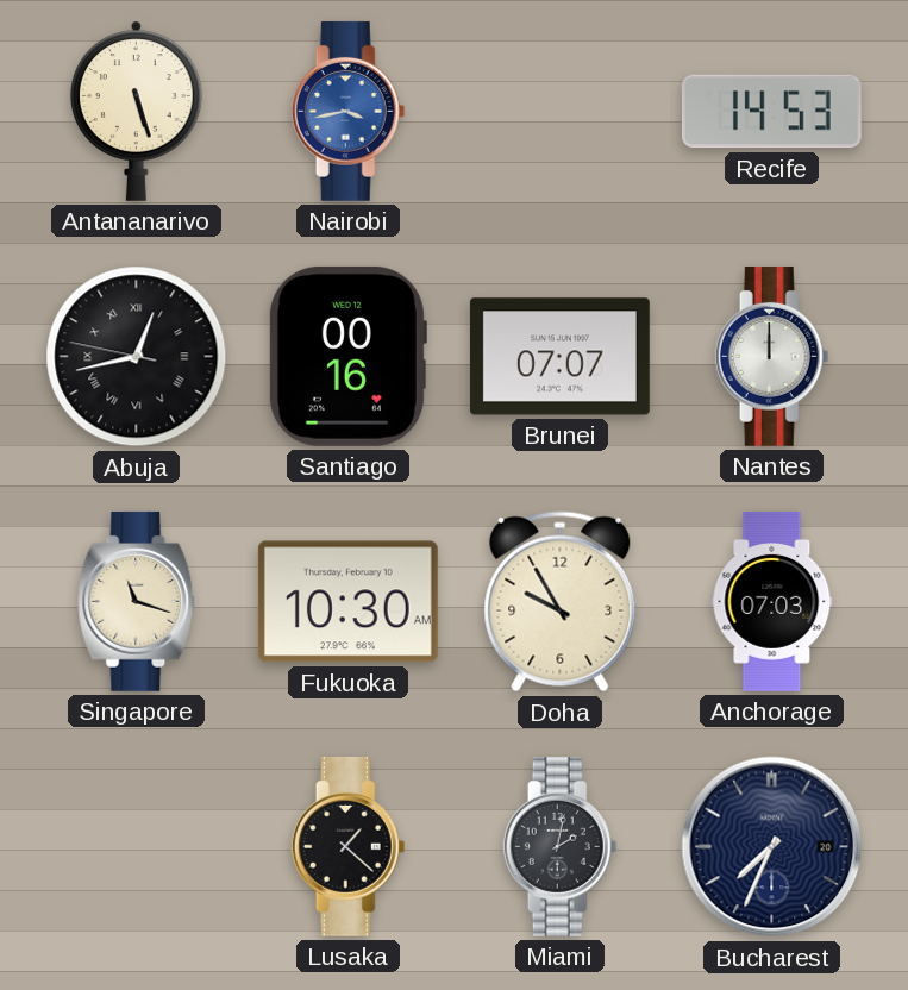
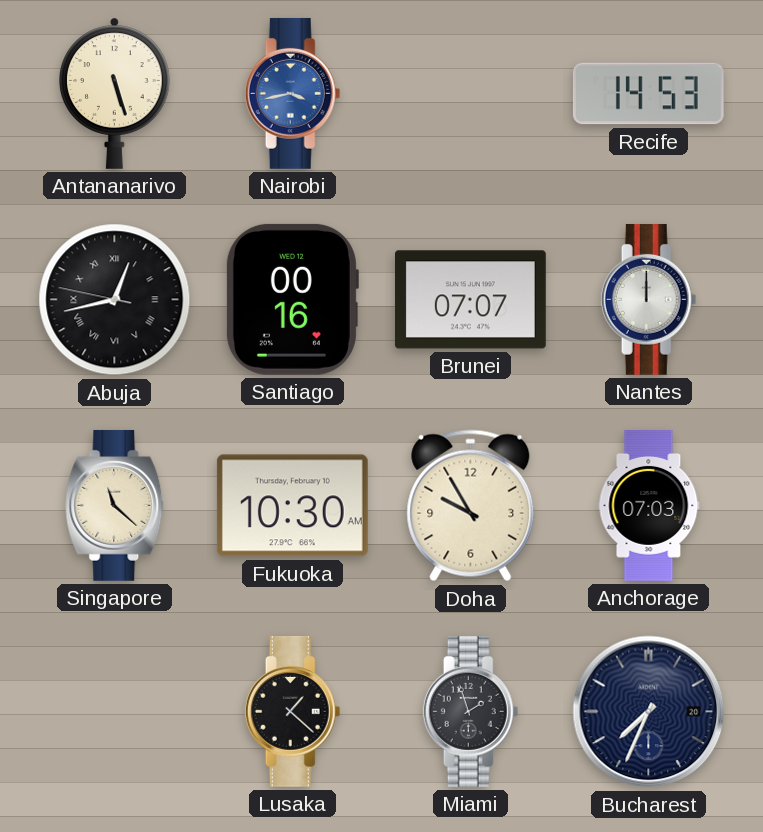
Singapore: 11:18 -> 11:22 (115, 505)
Miami: 2:02 -> 1:57 (471, 711)
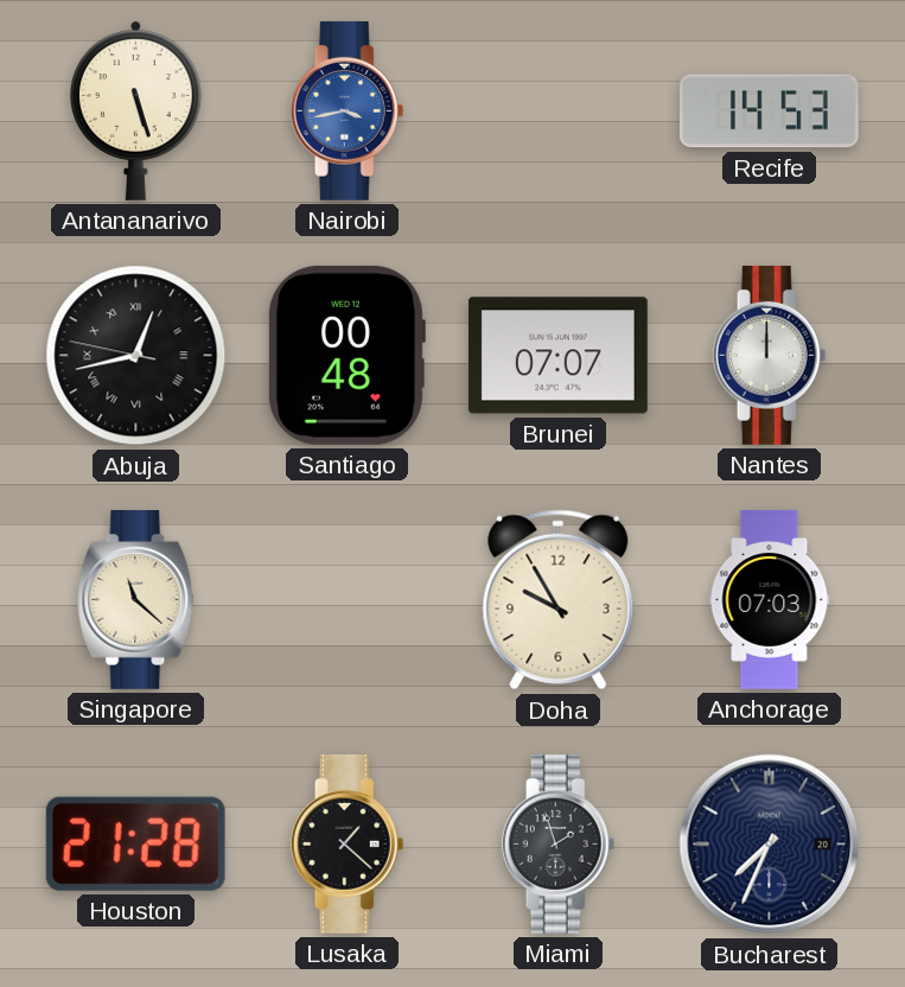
Santiago: 00:16 -> 00:48 (346, 355)
Fukuoka: 10:30 -> none (292, 506)
Houston: none -> 21:28 (135, 843)
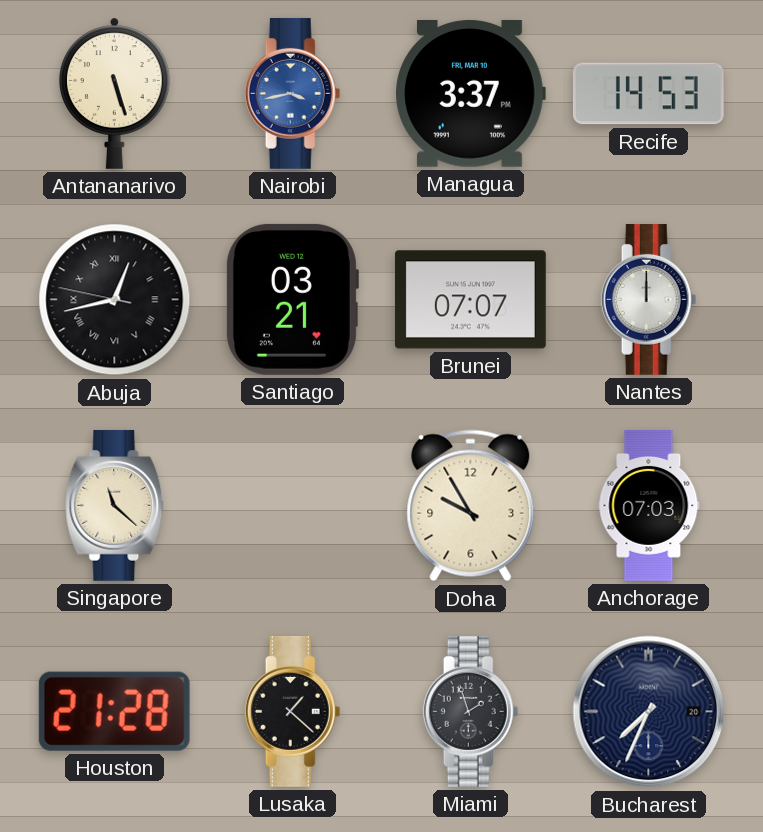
Managua: none -> 3:37 (470, 93)
Santiago: 00:48 -> 03:21 (292, 299)
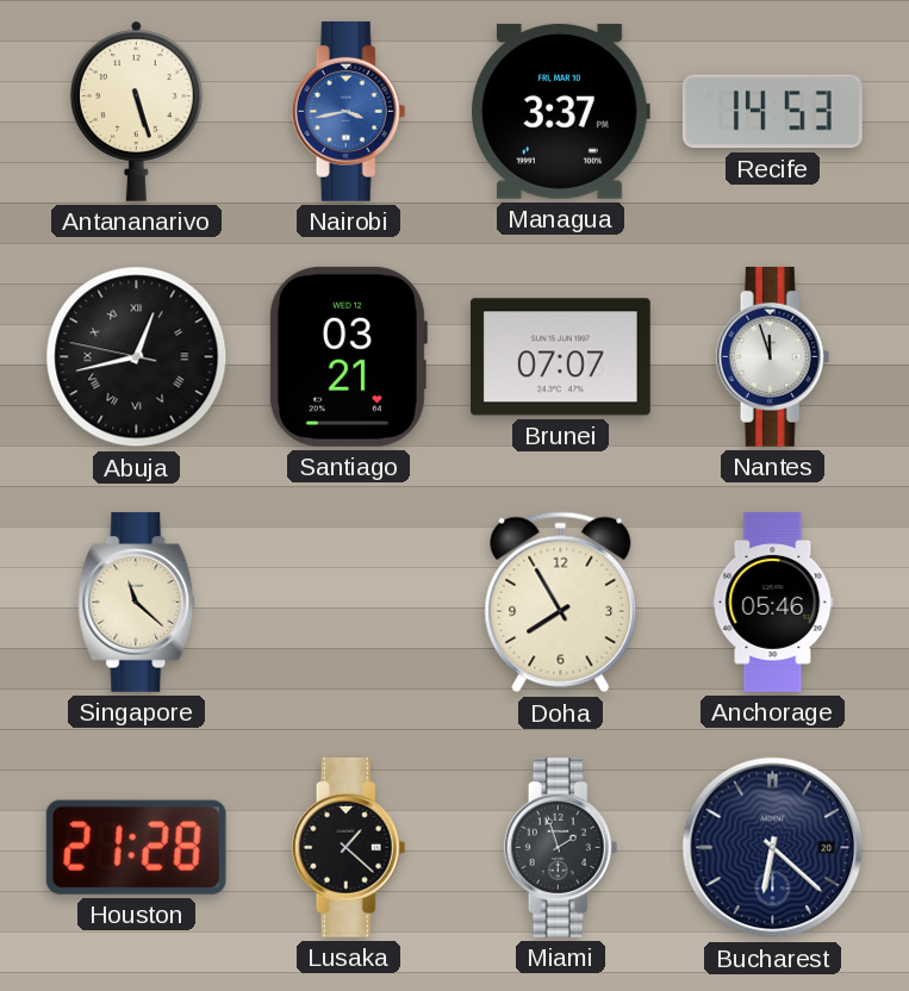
Nantes: 12:00 -> 11:57 (773, 356)
Doha: 9:55 -> 7:55 (561, 603)
Anchorage: 07:03 -> 05:46 (773, 602)
Bucharest: 7:34 -> 6:22 (773, 848)
